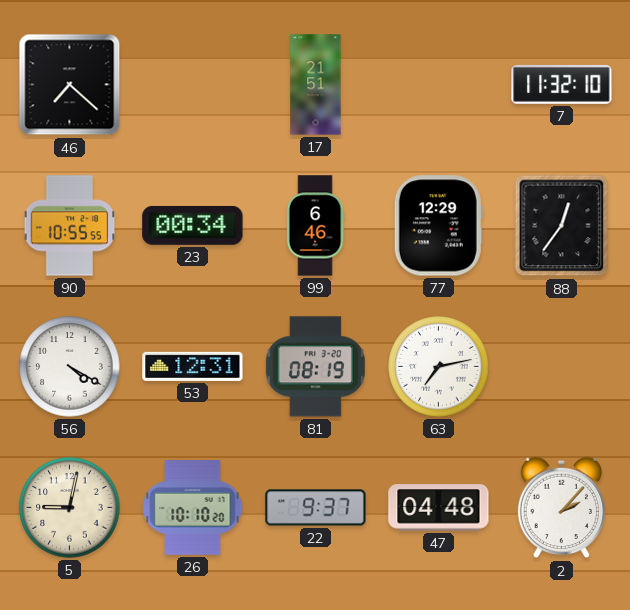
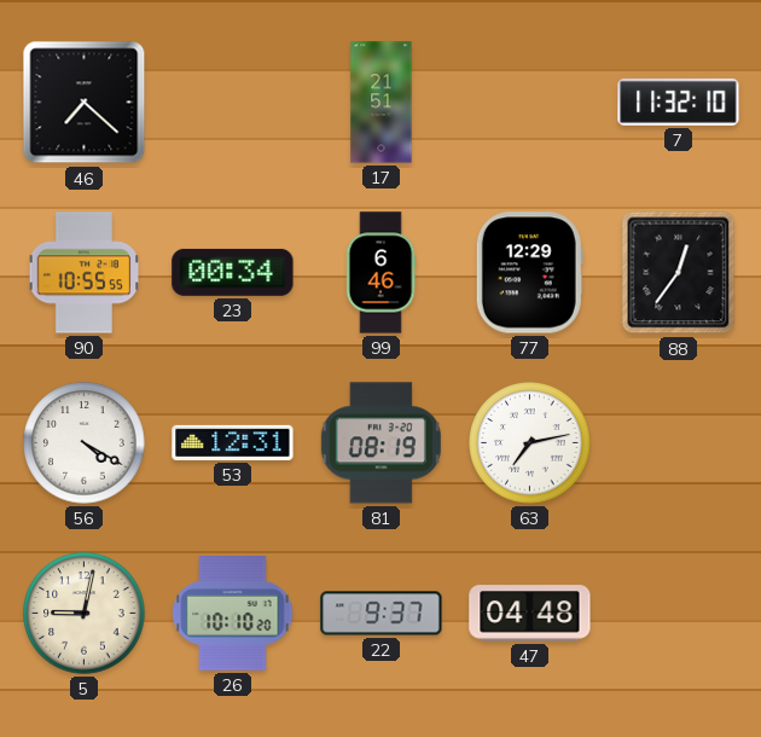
2: 2:07 -> none (561, 508)
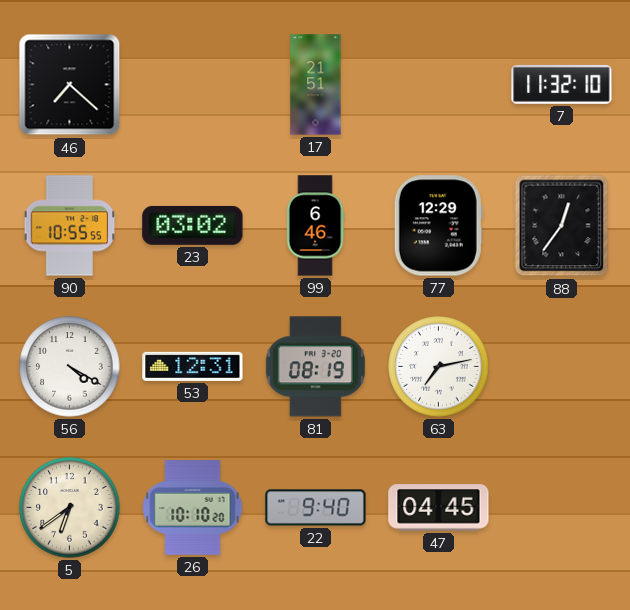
23: 00:34 -> 03:02 (193, 225)
5: 9:02 -> 6:39 (70, 508)
22: 9:37 -> 9:40 (316, 508)
47: 04:48 -> 04:45 (439, 508)
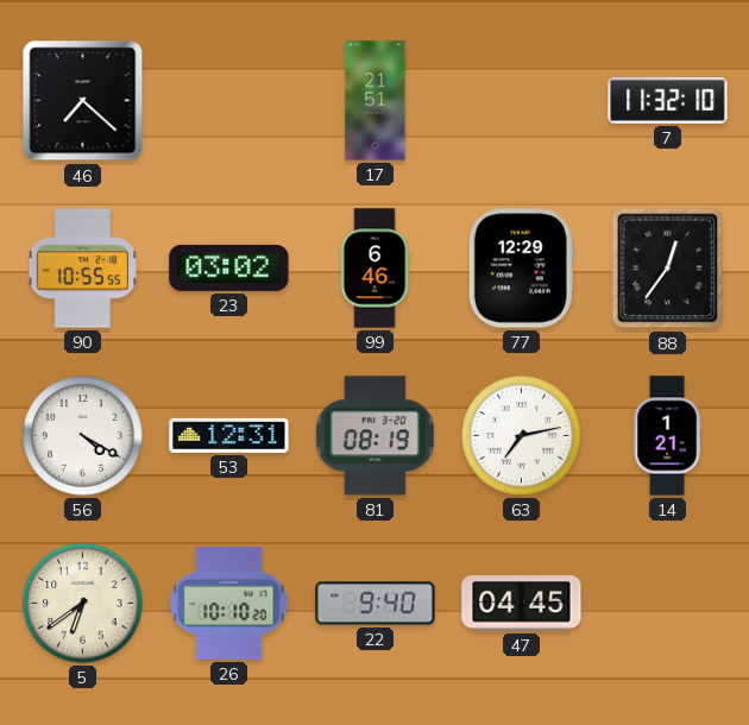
14: none -> 1:21 (667, 436)
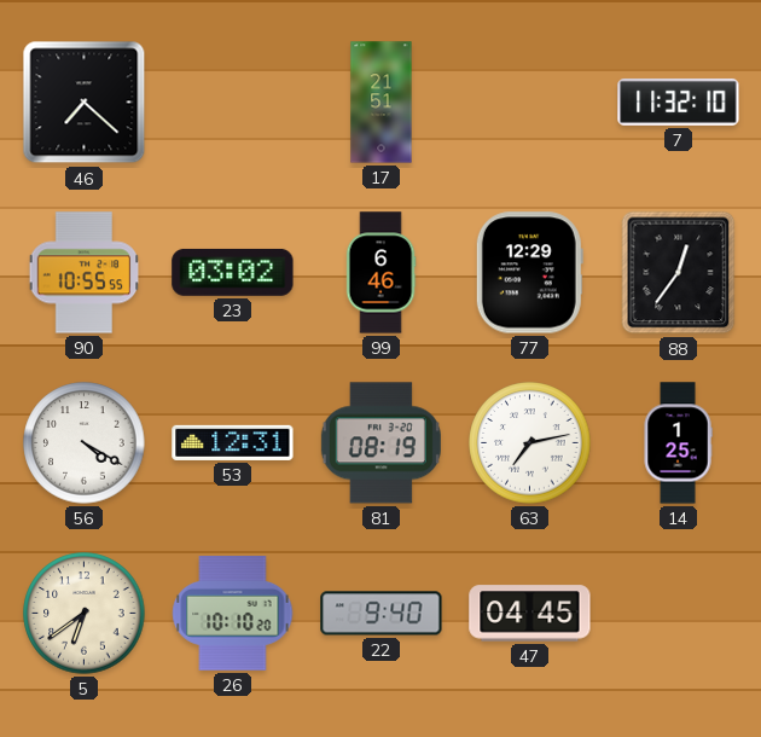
14: 1:21 -> 1:25 (678, 443)
